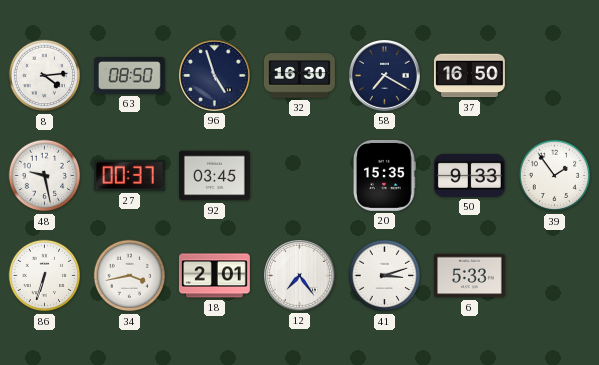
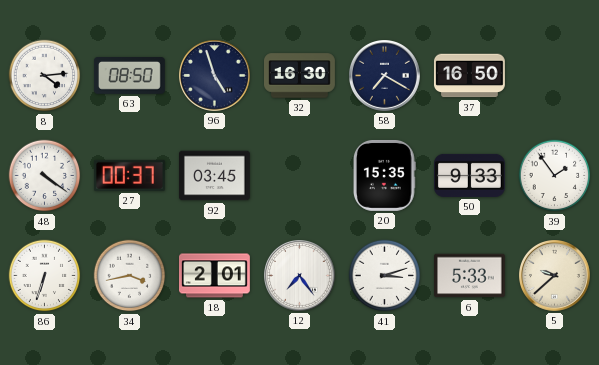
48: 9:28 -> 4:21 (45, 176)
5: none -> 9:38 (555, 276)
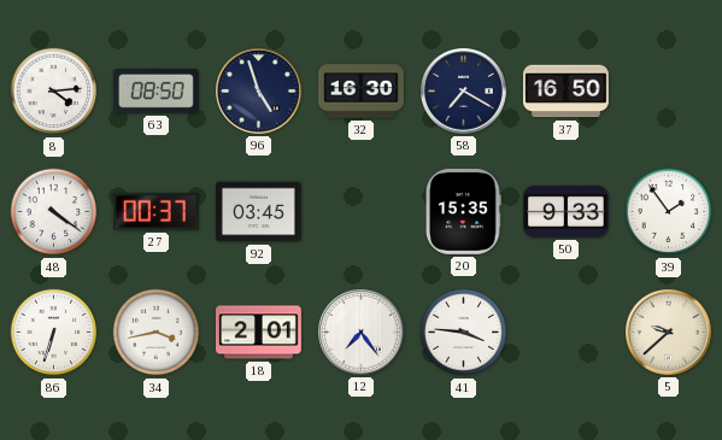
41: 3:12 -> 3:46 (464, 333)
6: 5:33 -> none (470, 276)
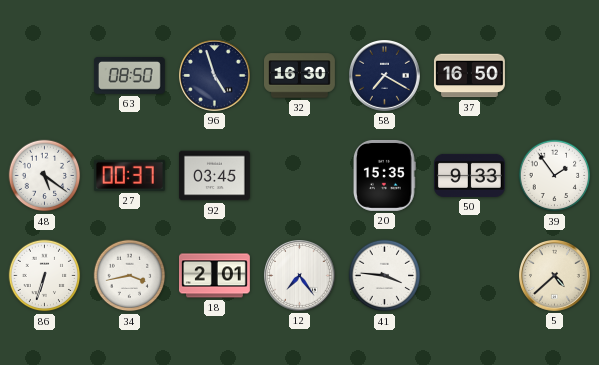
8: 4:14 -> none (54, 92)
48: 4:21 -> 5:21 (45, 176)
5: 9:38 -> 4:38 (555, 276)
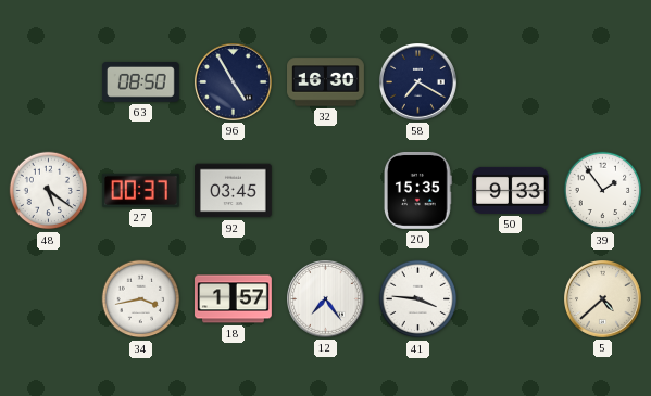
96: 4:57 -> 4:55 (234, 82)
37: 16:50 -> none (470, 76)
86: 6:33 -> none (45, 276)
18: 2:01 -> 1:57 (234, 299)
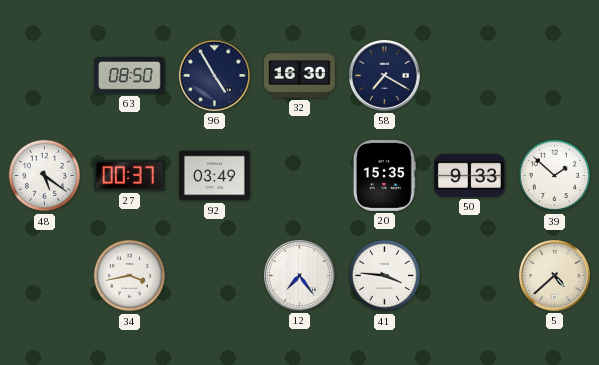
92: 03:45 -> 03:49 (215, 176)
39: 1:54 -> 1:52 (555, 176)
18: 1:57 -> none (234, 299)
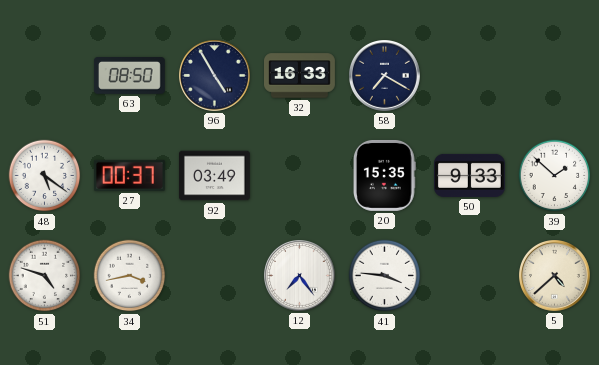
32: 16:30 -> 16:33 (300, 76)
51: none -> 4:48 (45, 276)
